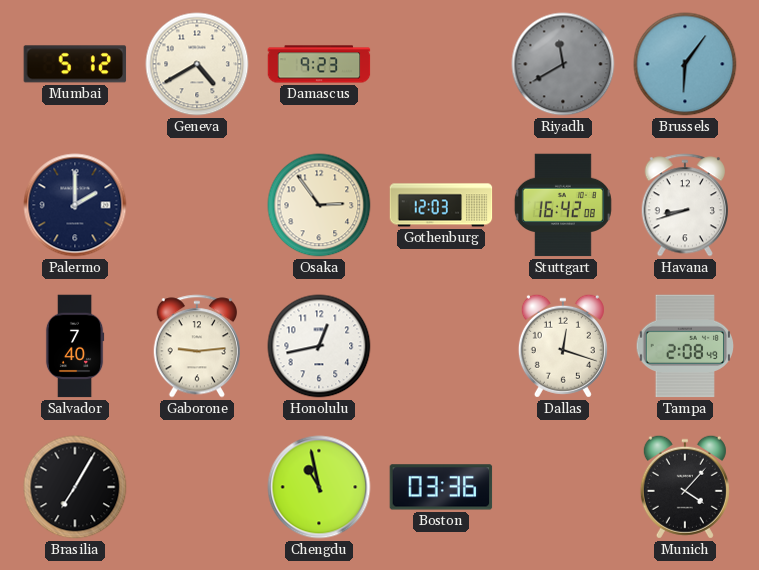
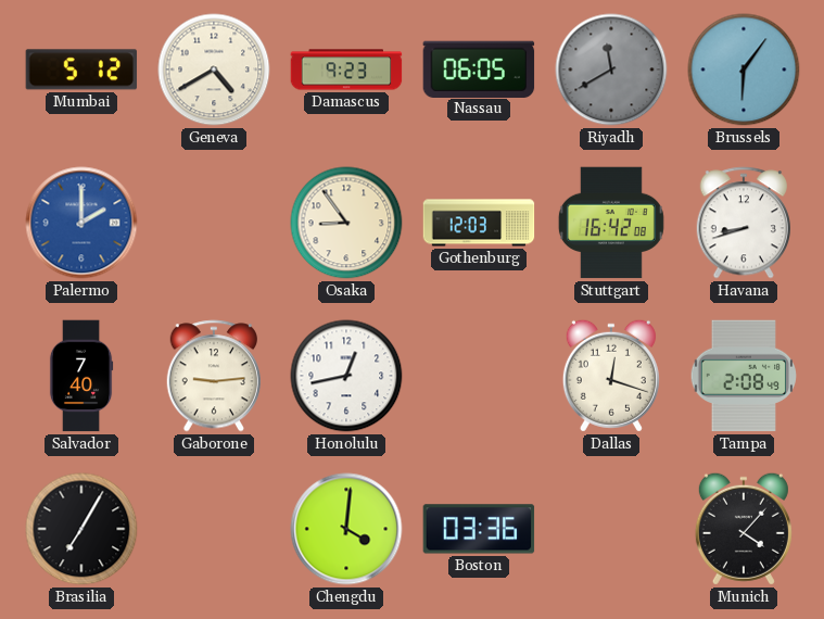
Nassau: none -> 06:05 (479, 68)
Palermo dial: navy -> blue (81, 223)
Osaka: 2:54 -> 8:54 (346, 223)
Chengdu: 10:58 -> 4:01 (346, 529)
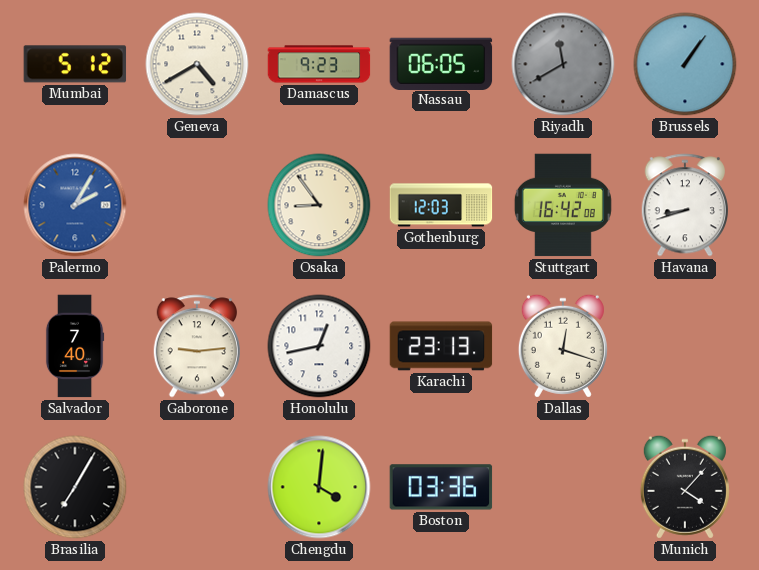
Brussels: 6:06 -> 1:06 (685, 64)
Palermo: 2:00 -> 2:05 (75, 205)
Karachi: none -> 23:13 (441, 346)
Tampa: 2:08 -> none (744, 376)
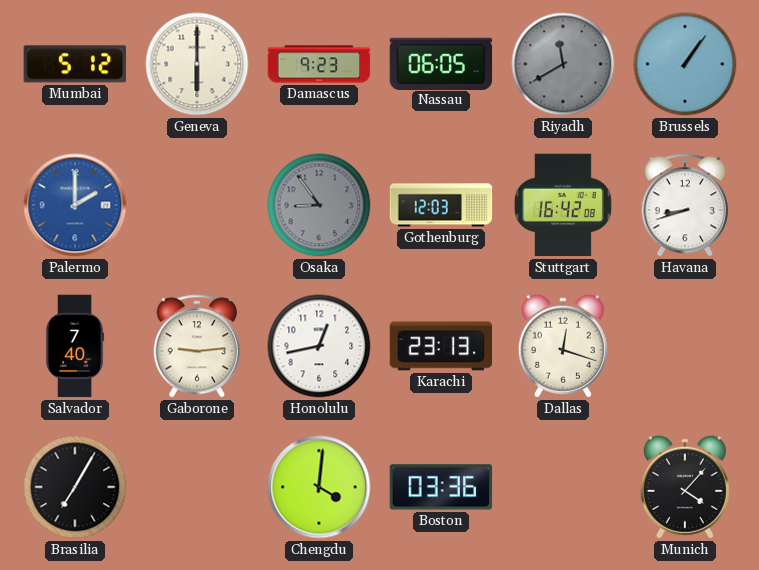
Geneva: 4:40 -> 6:00 (197, 64)
Palermo: 2:05 -> 2:00 (75, 205)
Osaka dial: cream -> grey (319, 205)
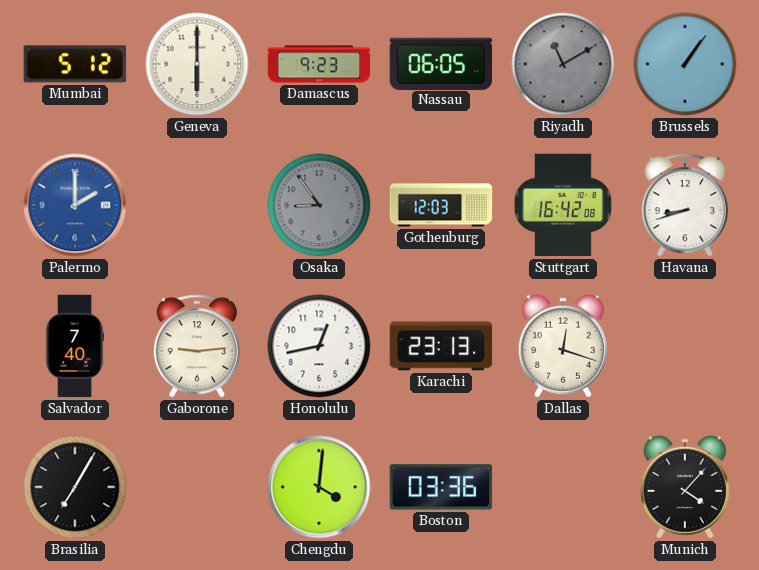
Riyadh: 11:40 -> 11:10 (563, 64)
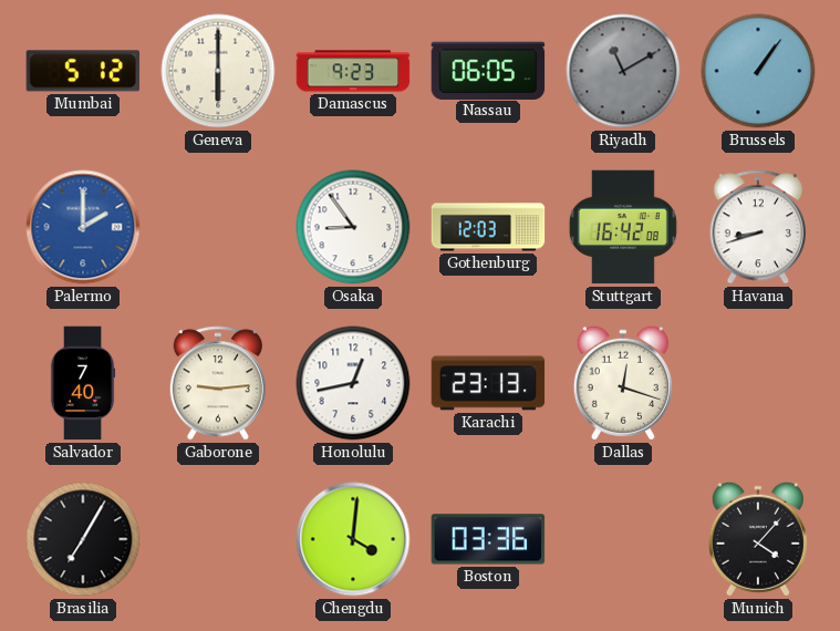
Osaka dial: grey -> white (353, 227)
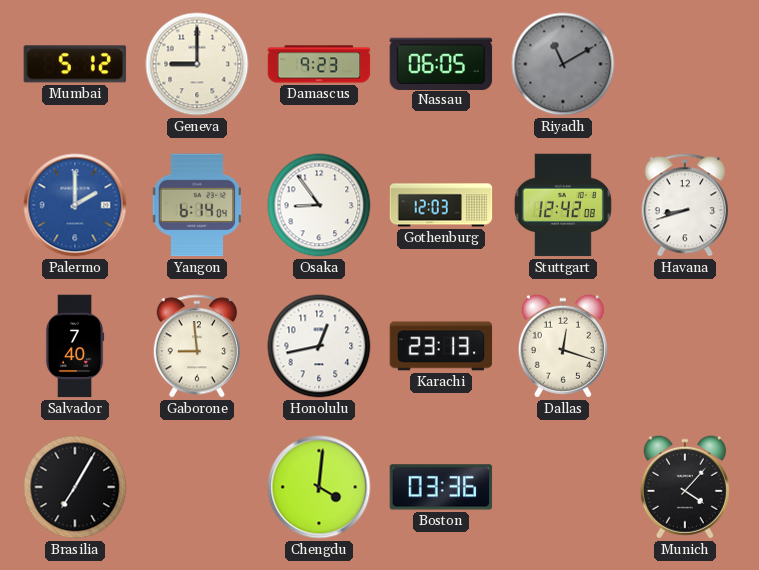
Geneva: 6:00 -> 9:00 (197, 64)
Brussels: 1:06 -> none (758, 71)
Yangon: none -> 6:14 (197, 205)
Stuttgart: 16:42 -> 12:42 (563, 205)
Gaborone: 9:14 -> 8:59 (196, 346)
